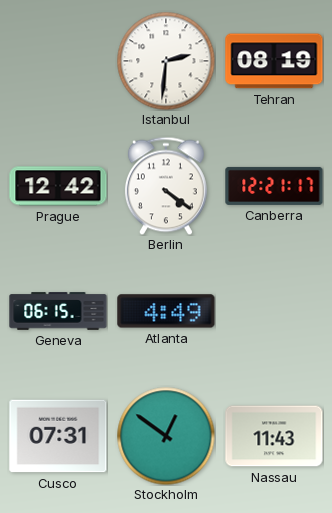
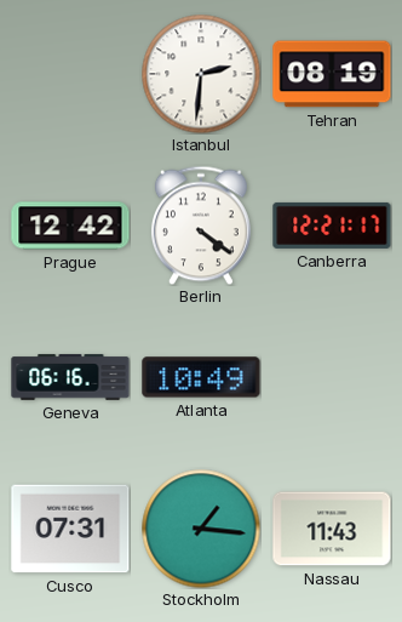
Geneva: 06:15 -> 06:16 (70, 377)
Atlanta: 4:49 -> 10:49 (201, 377)
Stockholm: 12:51 -> 1:16 (201, 529)
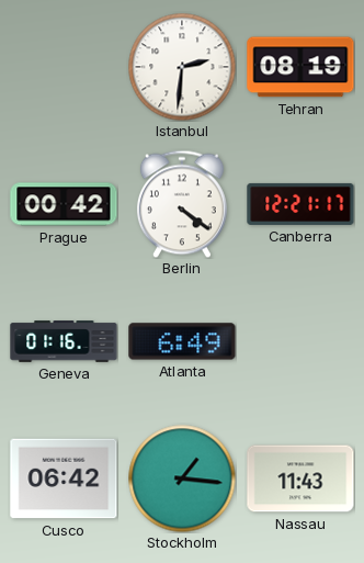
Prague: 12:42 -> 00:42 (64, 204)
Geneva: 06:16 -> 01:16 (64, 341)
Atlanta: 10:49 -> 6:49 (182, 341)
Cusco: 07:31 -> 06:42 (64, 478)
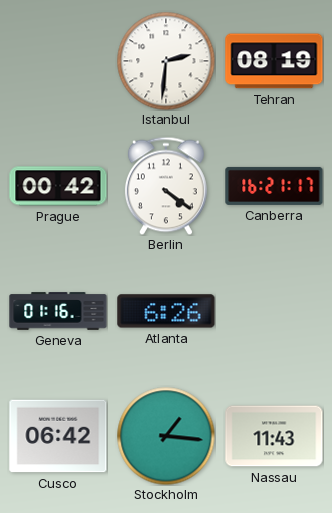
Canberra: 12:21 -> 16:21 (274, 186)
Atlanta: 6:49 -> 6:26 (166, 311)
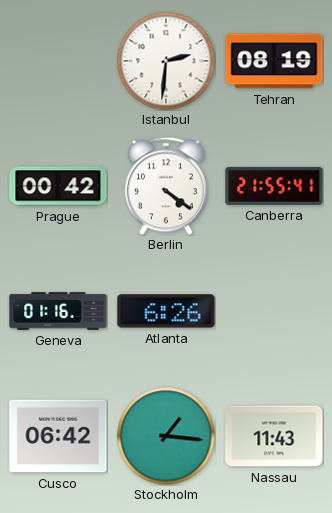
Canberra: 16:21 -> 21:55 (274, 186)
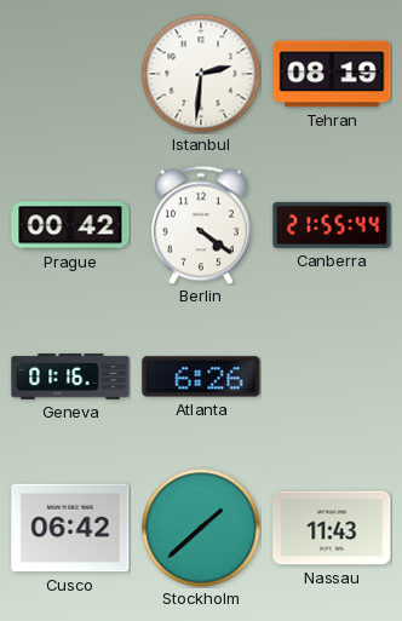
Canberra: 21:55:41 -> 21:55:44 (332, 225)
Stockholm: 1:16 -> 1:38 (201, 528)
